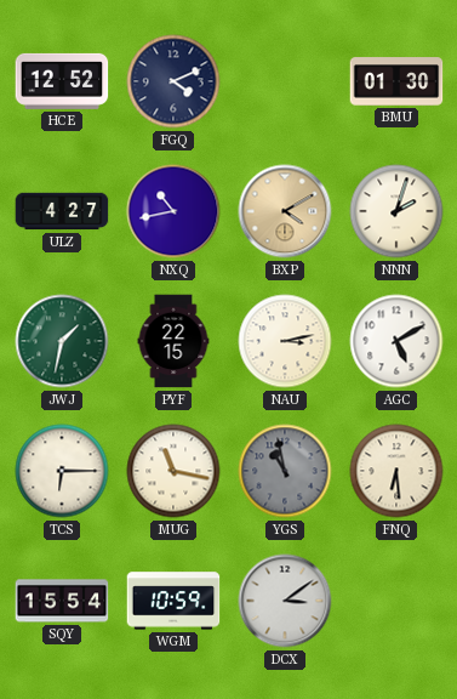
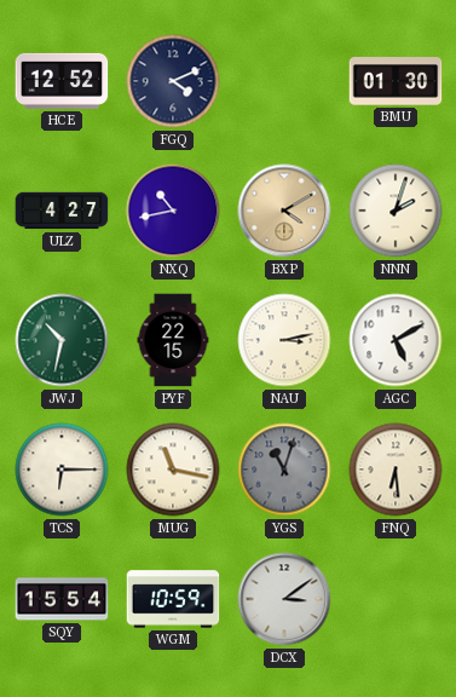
JWJ: 1:32 -> 10:32 (62, 340)
YGS: 10:58 -> 11:03 (284, 470)
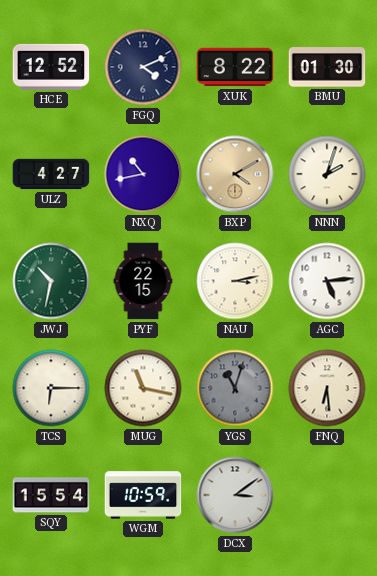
XUK: none -> 8:22 (235, 67)
AGC: 5:10 -> 5:14 (327, 281)
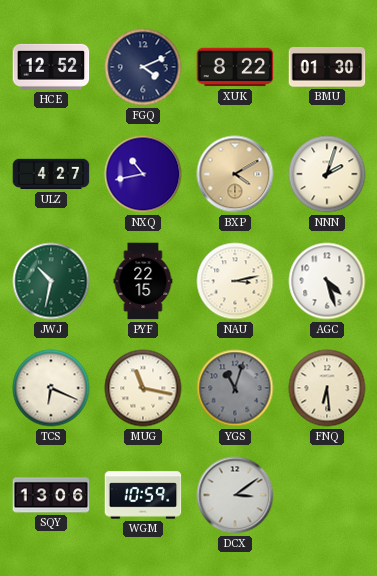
AGC: 5:14 -> 4:27 (327, 281)
TCS: 6:15 -> 6:19 (51, 388)
SQY: 15:54 -> 13:06 (51, 495)
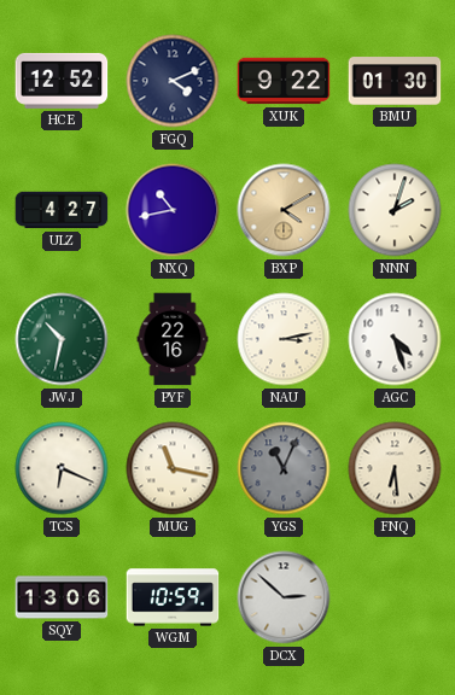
XUK: 8:22 -> 9:22 (284, 81)
PYF: 22:15 -> 22:16 (173, 339)
YGS: 11:03 -> 11:04 (284, 468)
DCX: 3:09 -> 2:52 (284, 597)
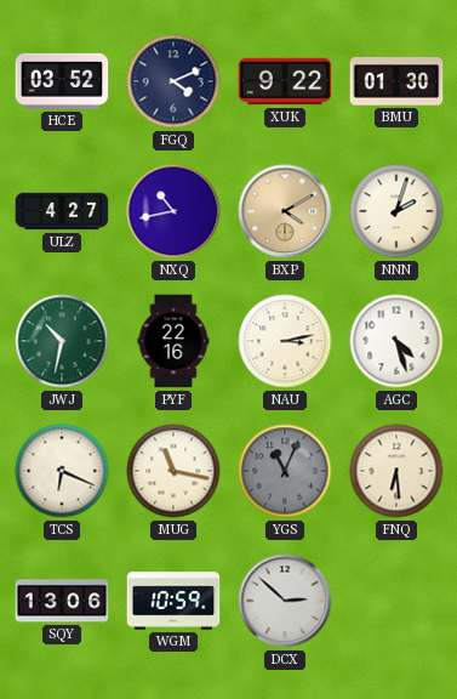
HCE: 12:52 -> 03:52 (62, 81)
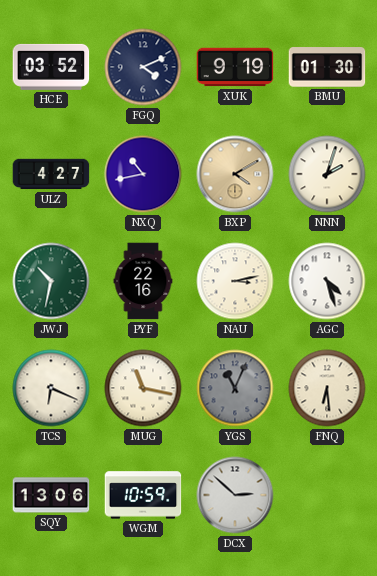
XUK: 9:22 -> 9:19 (235, 67)
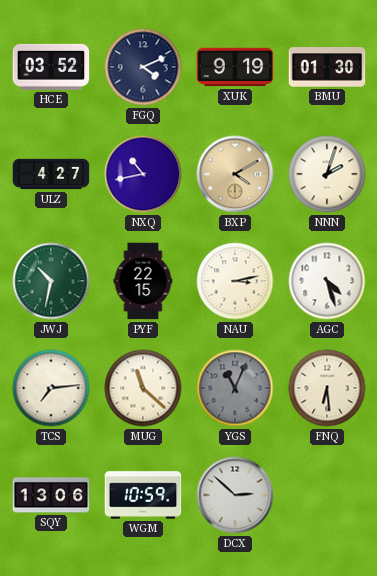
PYF: 22:16 -> 22:15 (143, 281)
TCS: 6:19 -> 7:14 (51, 388)
MUG: 11:17 -> 11:22 (143, 388)
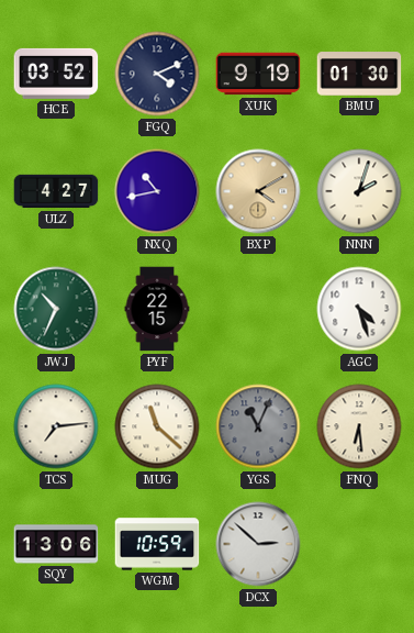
JWJ: 10:32 -> 10:34 (56, 309)
NAU: 3:13 -> none (235, 281)
